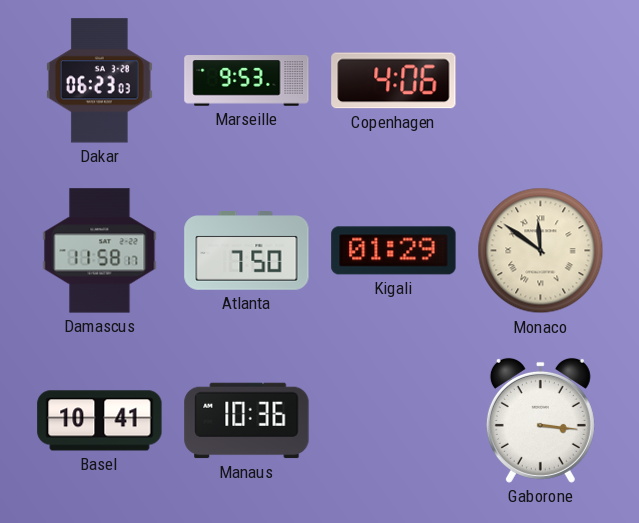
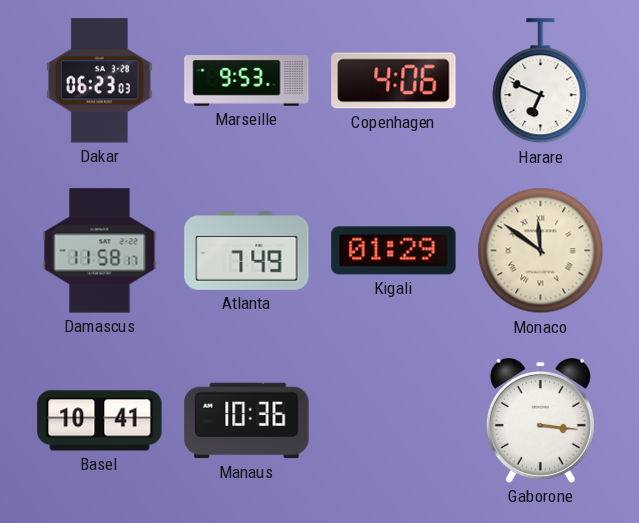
Harare: none -> 6:49 (541, 81)
Atlanta: 7:50 -> 7:49 (247, 251)
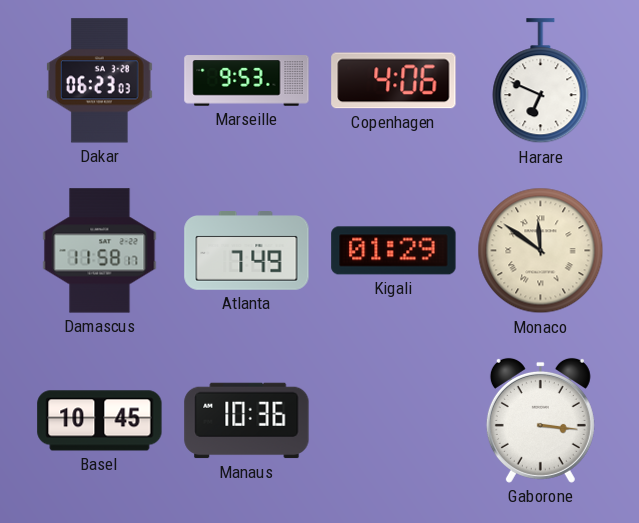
Basel: 10:41 -> 10:45 (100, 421)
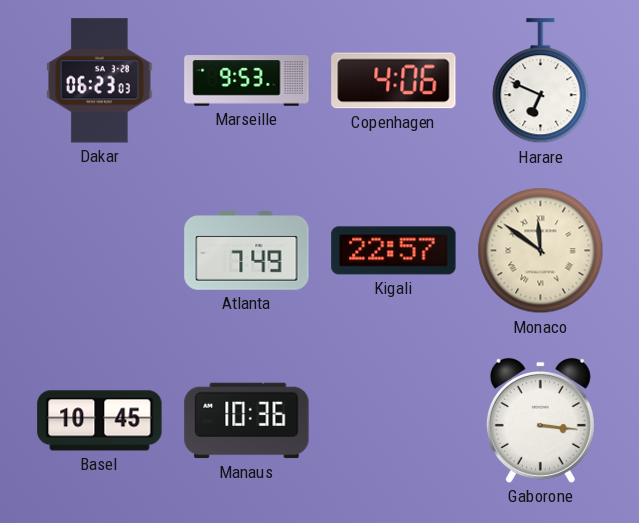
Damascus: 11:58 -> none (100, 251)
Kigali: 01:29 -> 22:57 (394, 251)
